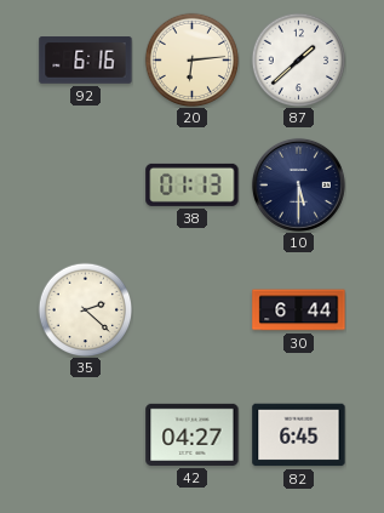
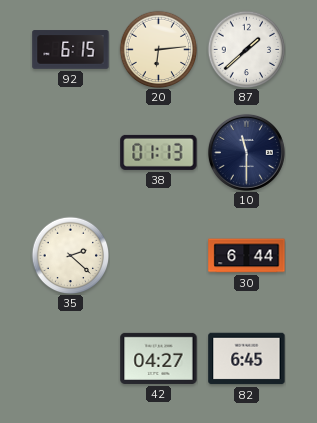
92: 6:16 -> 6:15 (71, 50)
10: 5:30 -> 11:30 (246, 152)
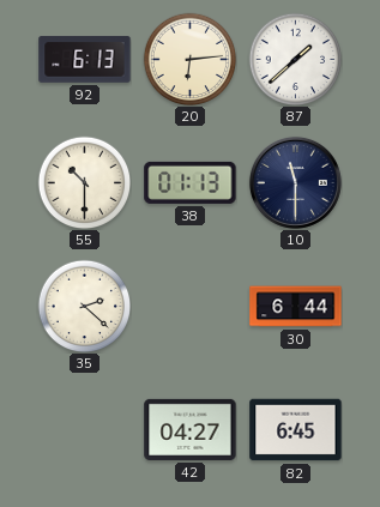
92: 6:15 -> 6:13 (85, 60)
55: none -> 10:30 (84, 182)
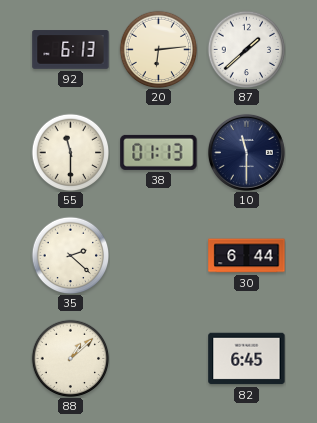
55: 10:30 -> 11:30 (70, 152)
88: none -> 1:08 (70, 358)
42: 04:27 -> none (191, 429)
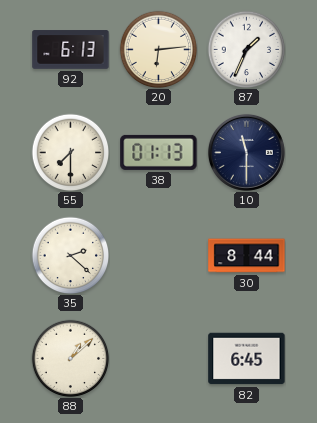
87: 1:38 -> 1:34 (246, 49)
55: 11:30 -> 7:30 (70, 152)
30: 6:44 -> 8:44 (247, 256)
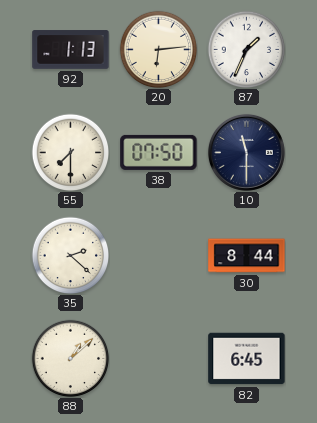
92: 6:13 -> 1:13 (71, 50)
38: 01:13 -> 07:50 (159, 152)
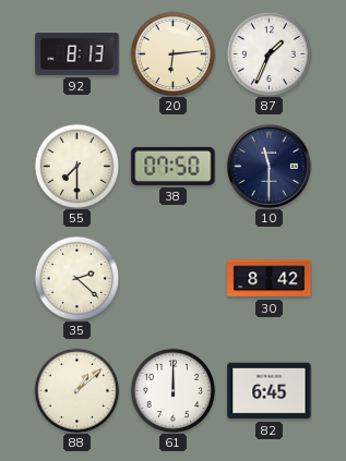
92: 1:13 -> 8:13 (77, 54)
30: 8:44 -> 8:42 (270, 279)
61: none -> 12:00 (172, 390)
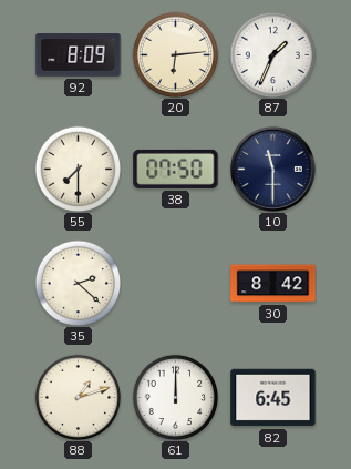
92: 8:13 -> 8:09 (79, 55)
88: 1:08 -> 1:12 (78, 397)
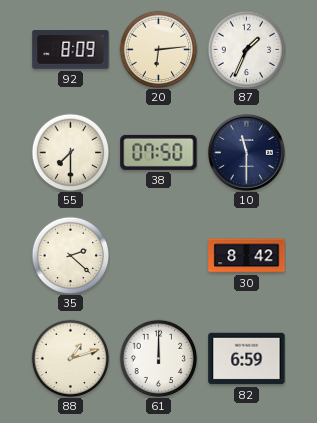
82: 6:45 -> 6:59 (247, 359)
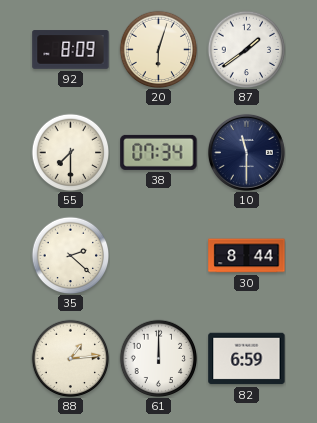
20: 6:14 -> 6:03 (158, 49)
87: 1:34 -> 1:39 (246, 49)
38: 07:50 -> 07:34 (159, 152)
30: 8:42 -> 8:44 (247, 256)
88: 1:12 -> 1:14 (70, 358)
